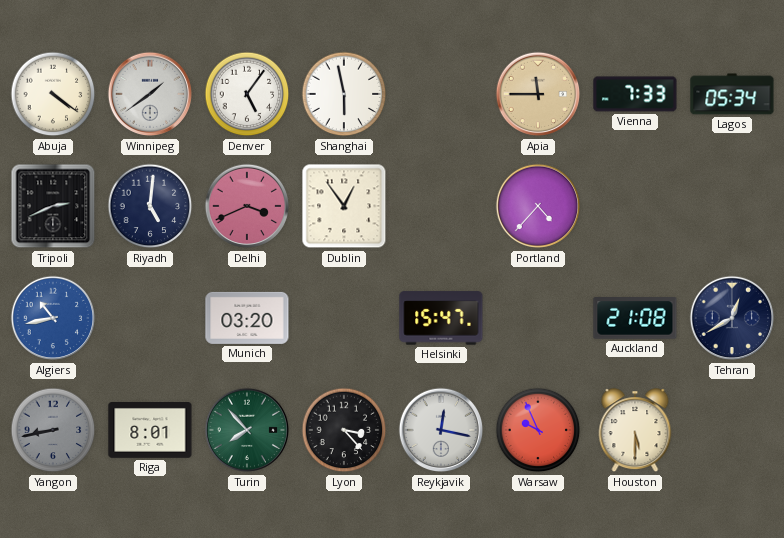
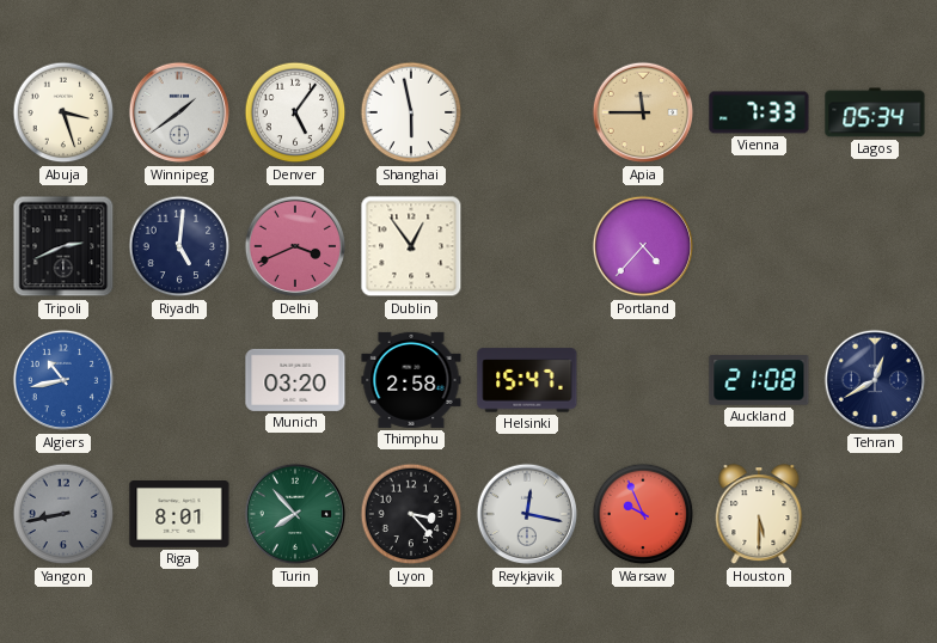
Abuja: 4:21 -> 3:27 (63, 112)
Thimphu: none -> 2:58 (411, 380)
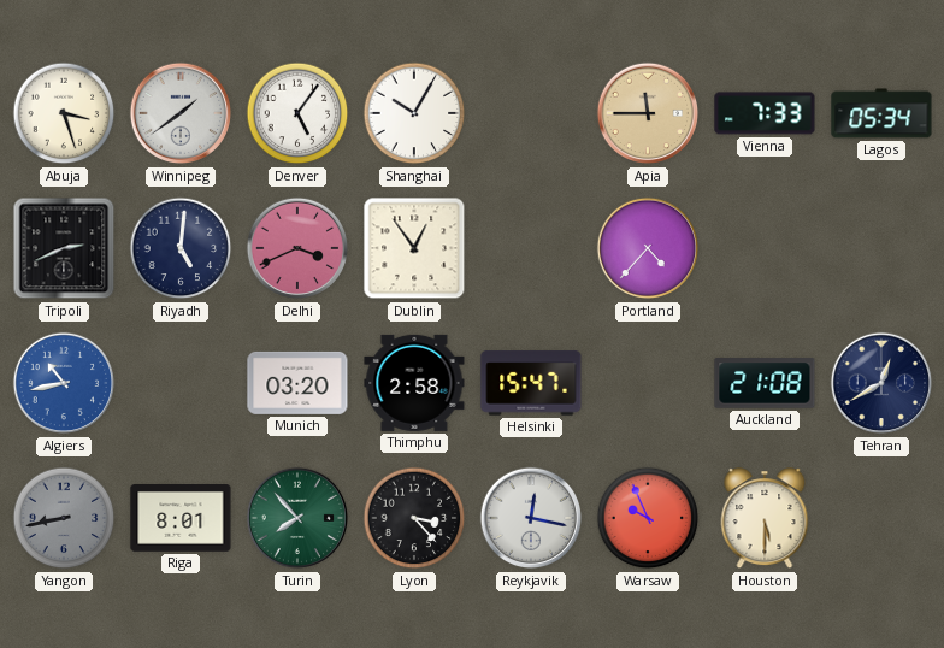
Shanghai: 5:58 -> 10:05 (414, 113)
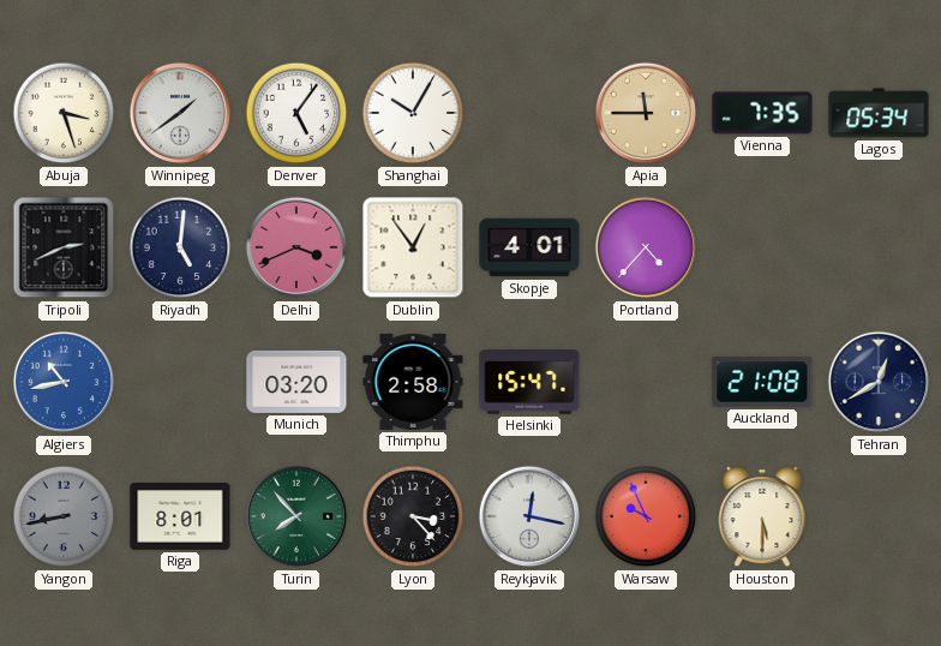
Vienna: 7:33 -> 7:35 (762, 113)
Skopje: none -> 4:01 (529, 247)
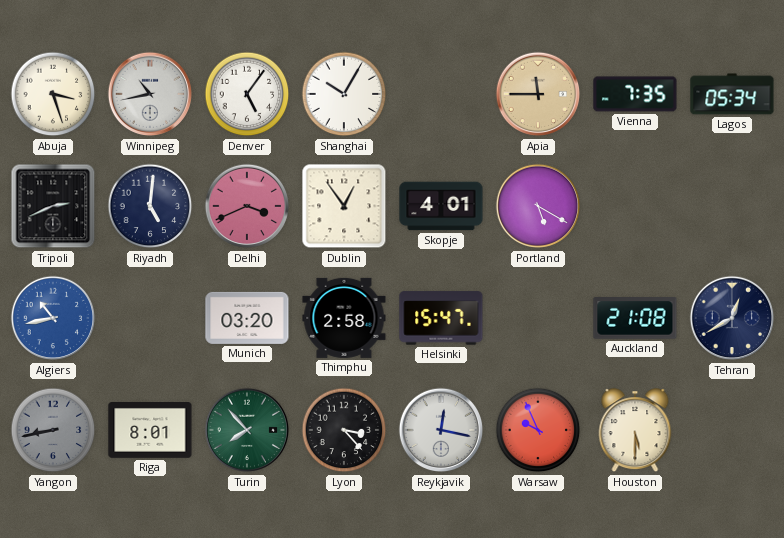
Winnipeg: 1:39 -> 10:43 (150, 94)
Portland: 4:37 -> 5:20 (538, 206)
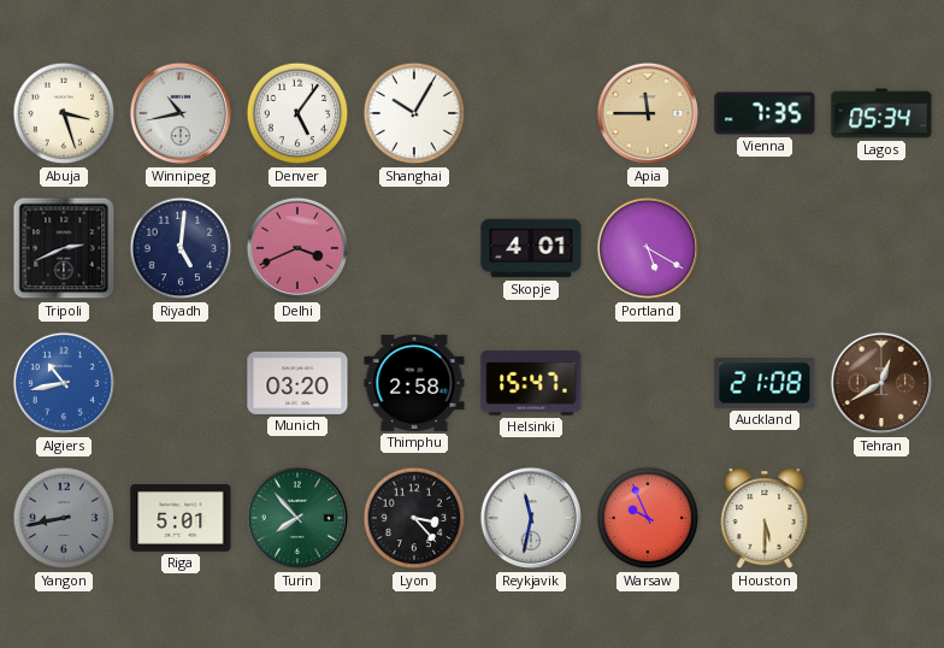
Dublin: 12:54 -> none (344, 206)
Tehran dial: navy -> brown (881, 383)
Riga: 8:01 -> 5:01 (181, 519)
Reykjavik: 12:17 -> 11:32 (531, 518)
